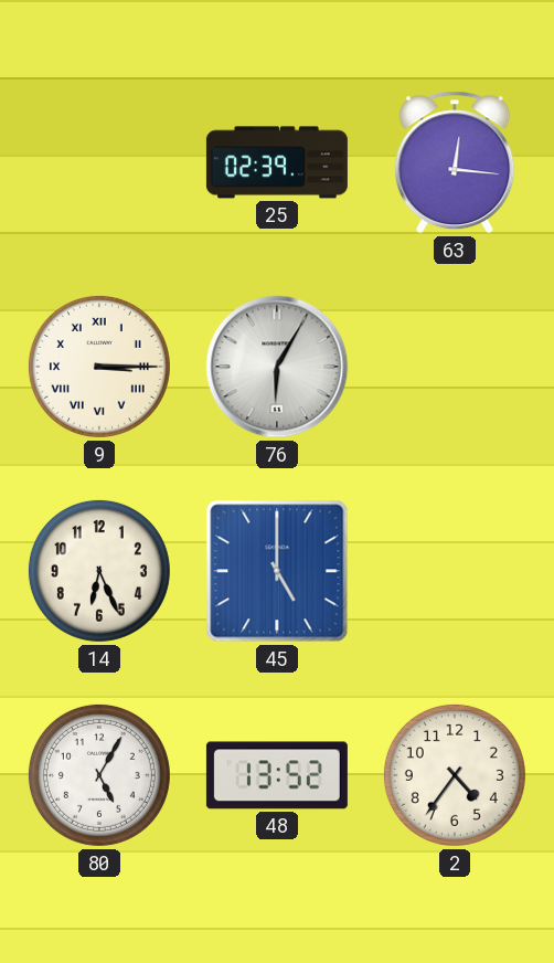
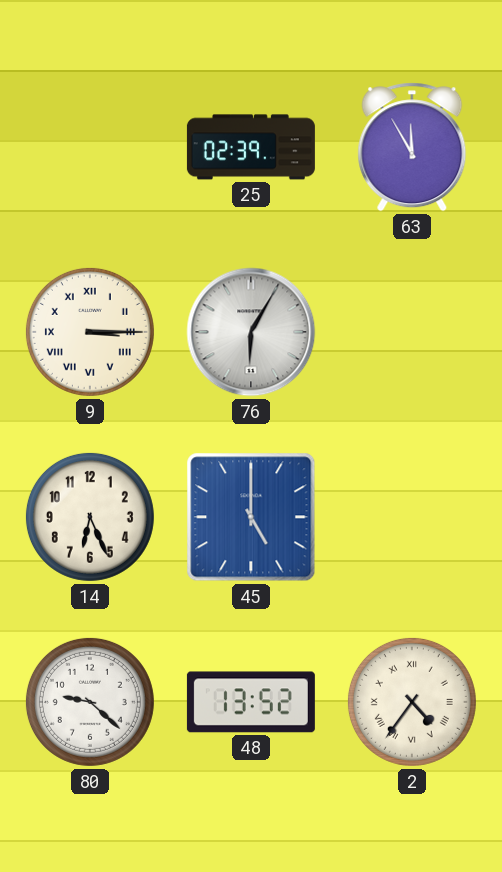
63: 12:16 -> 11:55 (412, 147)
80: 5:05 -> 9:22 (90, 702)
2 numerals: Arabic -> Roman (412, 702)
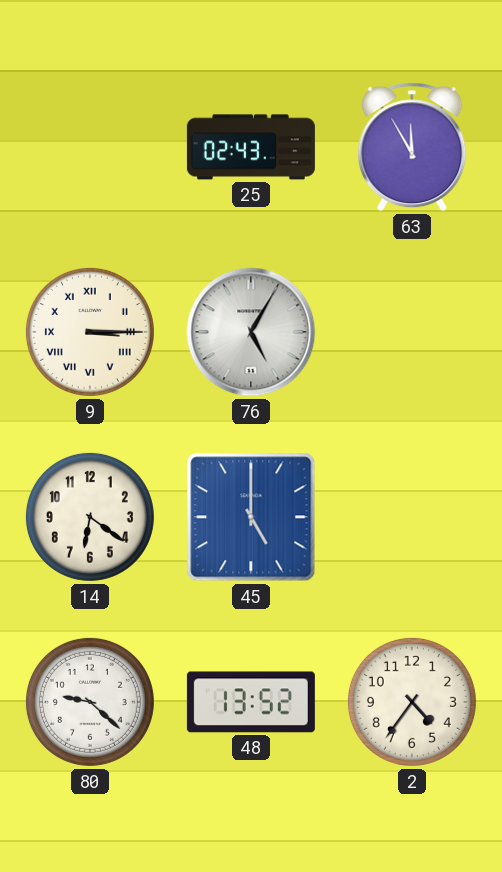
25: 02:39 -> 02:43 (251, 147)
76: 6:05 -> 5:05 (251, 332)
14: 6:26 -> 6:21 (90, 517)
2 numerals: Roman -> Arabic (412, 702)
